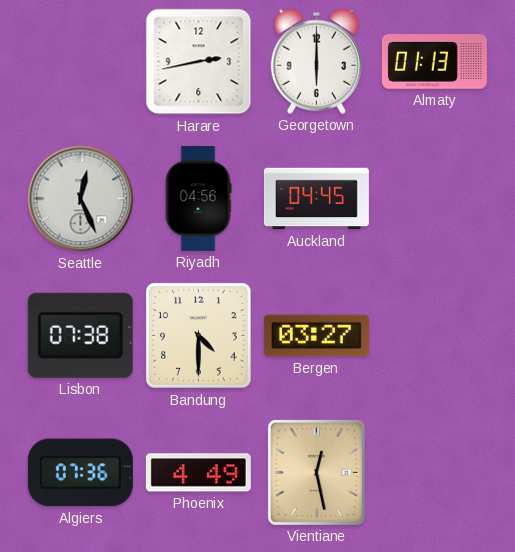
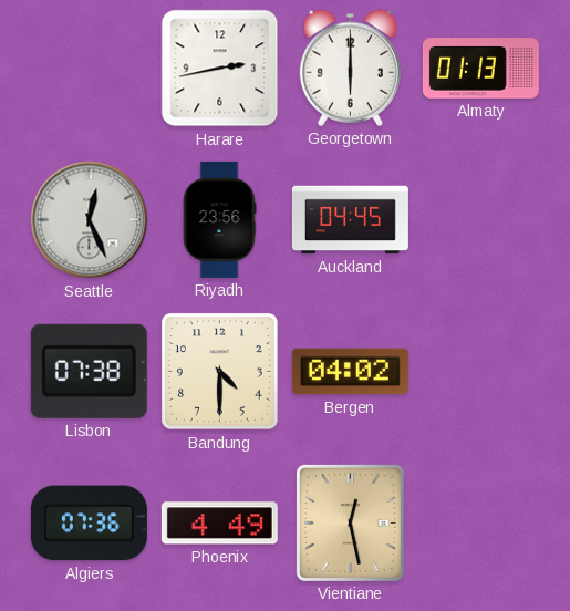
Riyadh: 04:56 -> 23:56 (219, 219)
Bergen: 03:27 -> 04:02 (350, 372)
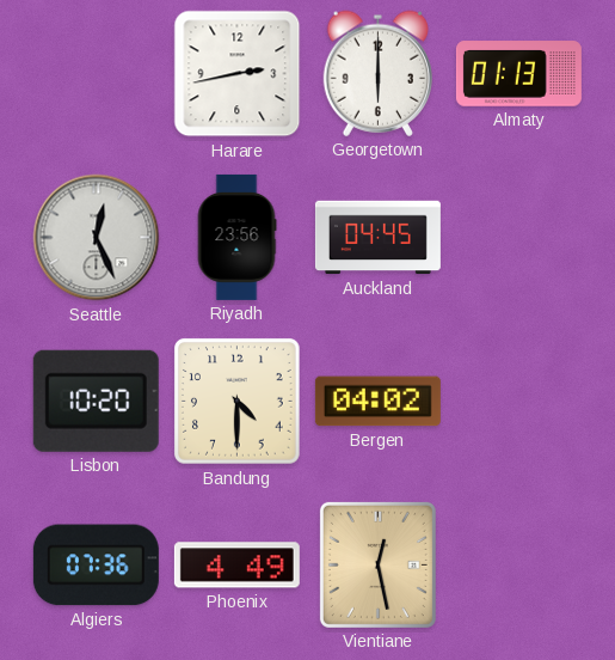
Lisbon: 07:38 -> 10:20 (96, 401)
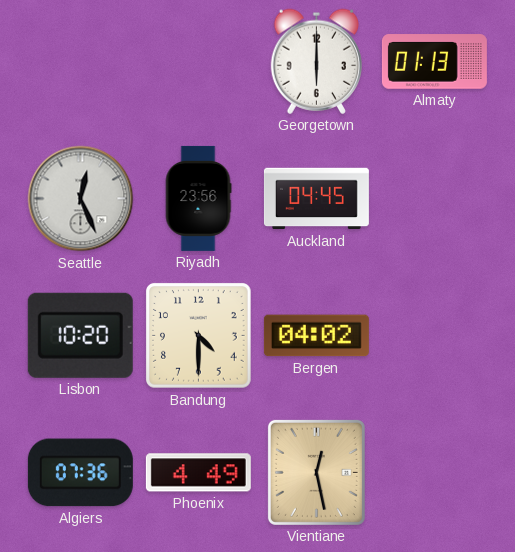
Harare: 2:43 -> none (238, 74)
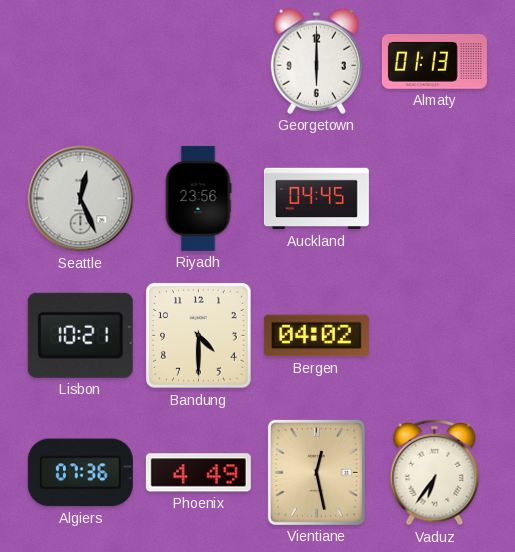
Lisbon: 10:20 -> 10:21 (80, 335)
Vaduz: none -> 6:36 (435, 473)
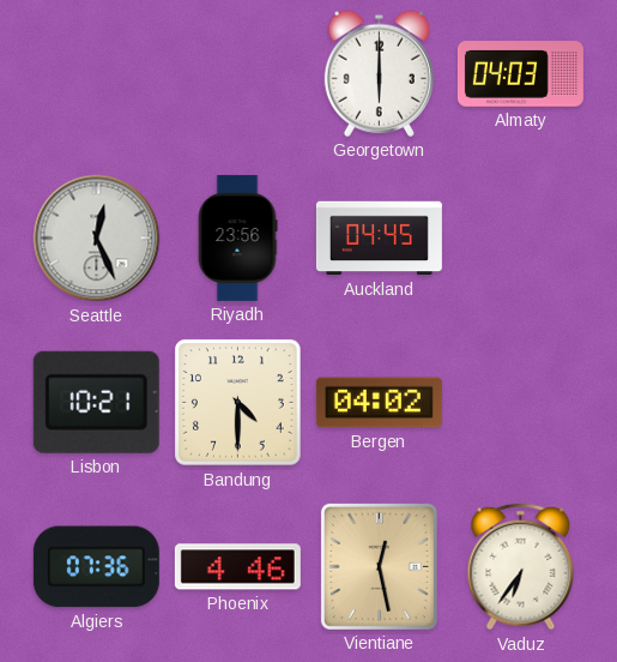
Almaty: 01:13 -> 04:03 (520, 74)
Phoenix: 4:49 -> 4:46 (237, 567)
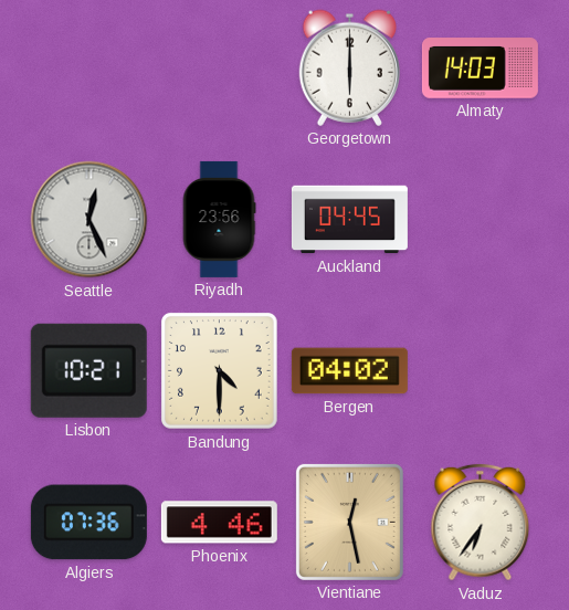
Almaty: 04:03 -> 14:03 (480, 69)
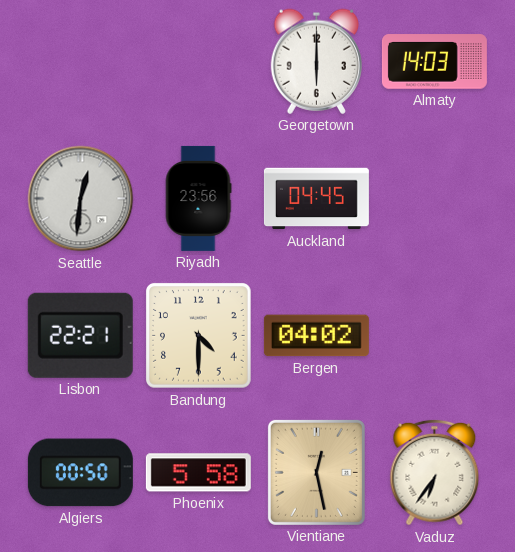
Seattle: 12:26 -> 12:31 (81, 199)
Lisbon: 10:21 -> 22:21 (80, 335)
Algiers: 07:36 -> 00:50 (80, 473)
Phoenix: 4:46 -> 5:58 (198, 473)
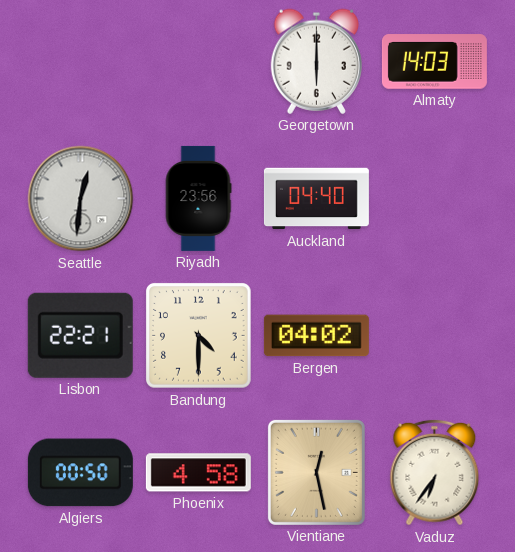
Auckland: 04:45 -> 04:40 (316, 199)
Phoenix: 5:58 -> 4:58 (198, 473)
